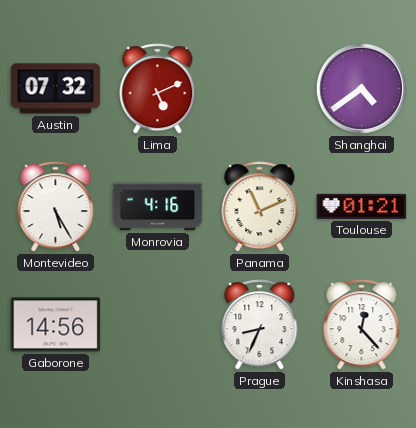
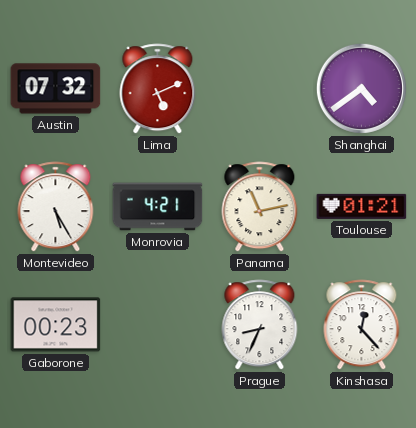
Monrovia: 4:16 -> 4:21 (158, 207)
Panama: 11:11 -> 11:13 (260, 207)
Gaborone: 14:56 -> 00:23 (56, 325)
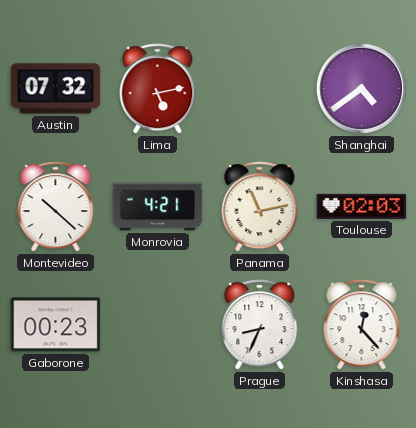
Lima: 5:11 -> 5:13 (158, 89)
Montevideo: 5:25 -> 10:22 (56, 207)
Toulouse: 01:21 -> 02:03 (362, 206)
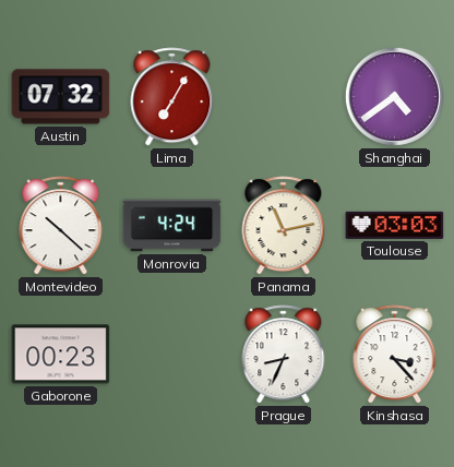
Lima: 5:13 -> 7:05 (172, 97)
Monrovia: 4:21 -> 4:24 (172, 226)
Toulouse: 02:03 -> 03:03 (395, 225)
Kinshasa: 12:23 -> 3:23 (395, 355)
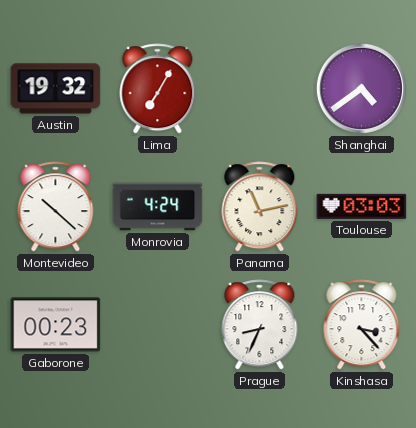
Austin: 07:32 -> 19:32 (56, 89)
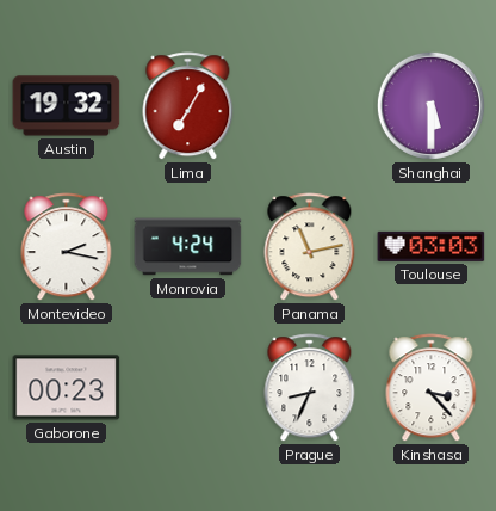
Shanghai: 4:39 -> 5:30 (430, 105)
Montevideo: 10:22 -> 2:17 (67, 247)
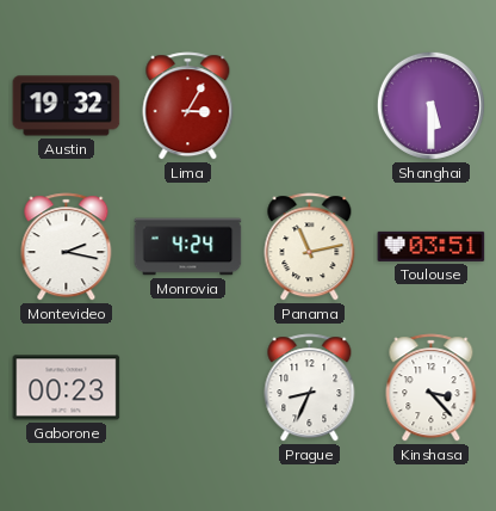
Lima: 7:05 -> 3:05 (188, 106)
Toulouse: 03:03 -> 03:51 (432, 246)
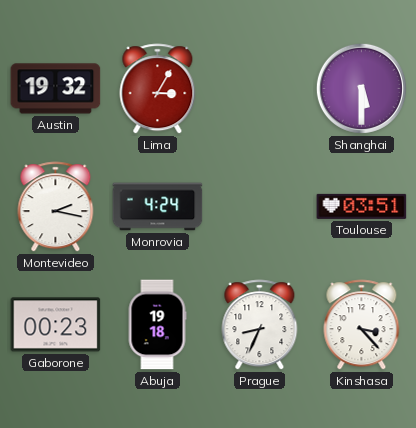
Panama: 11:13 -> none (310, 247)
Abuja: none -> 19:18 (157, 325)
